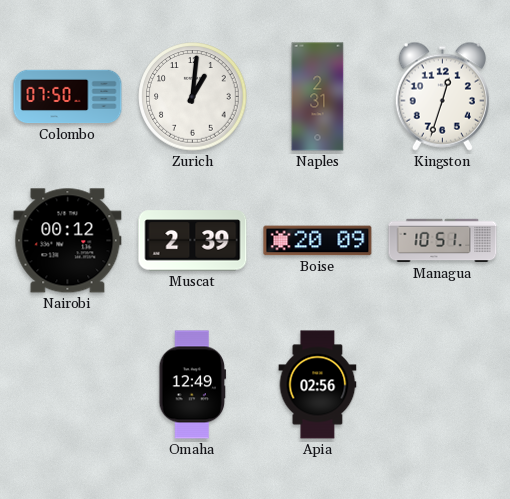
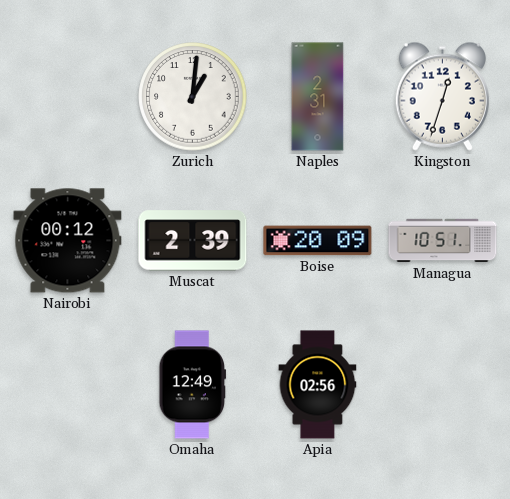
Colombo: 07:50 -> none (68, 97)
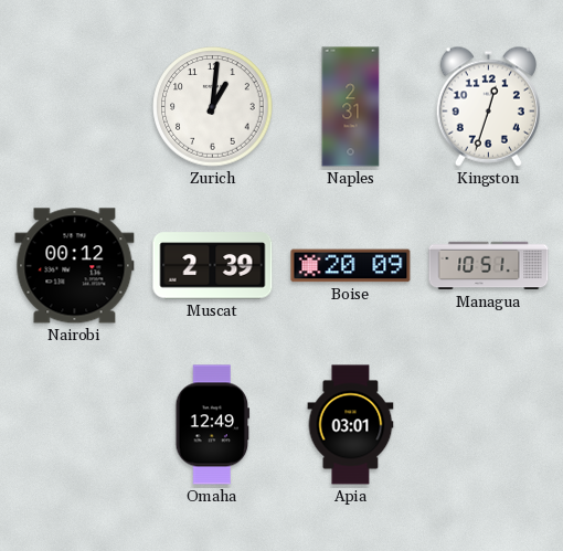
Apia: 02:56 -> 03:01 (351, 425)
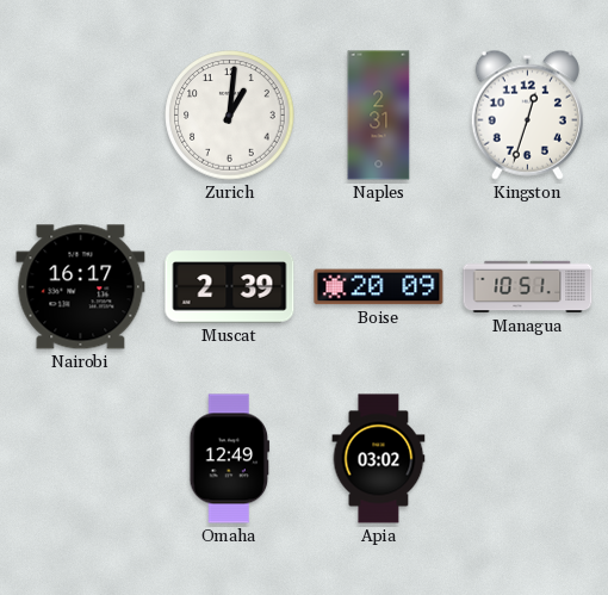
Nairobi: 00:12 -> 16:17 (81, 287)
Apia: 03:01 -> 03:02 (379, 459)
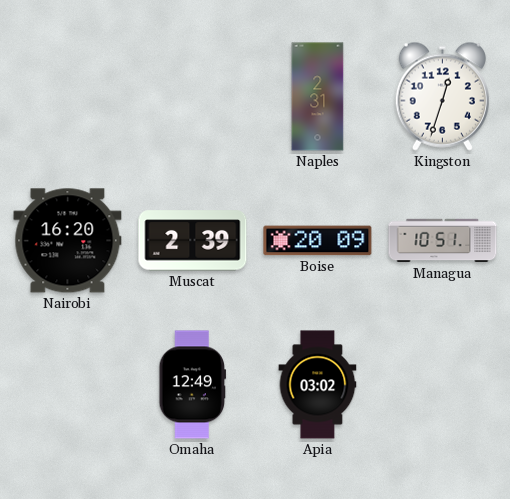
Zurich: 1:01 -> none (230, 116)
Nairobi: 16:17 -> 16:20 (68, 241)
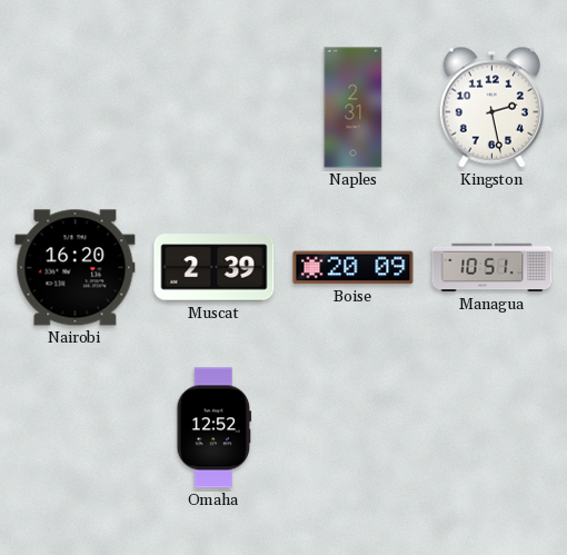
Kingston: 12:33 -> 2:28 (491, 107)
Omaha: 12:49 -> 12:52 (215, 428)
Apia: 03:02 -> none (318, 385)
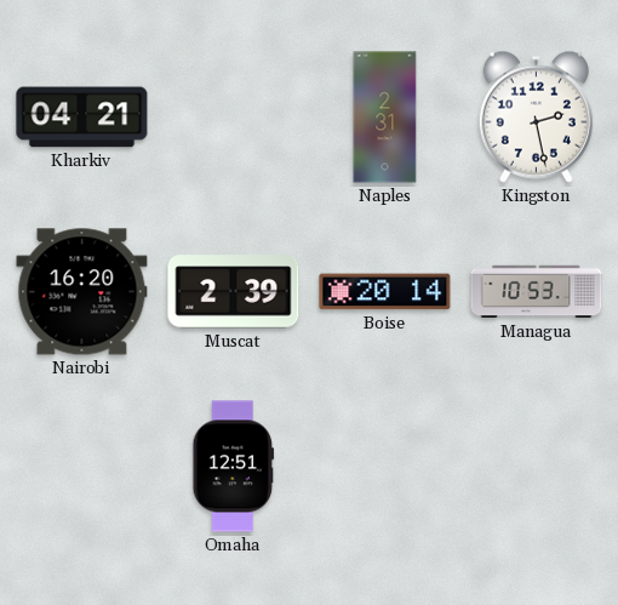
Kharkiv: none -> 04:21 (82, 118)
Boise: 20:09 -> 20:14 (385, 292)
Managua: 10:51 -> 10:53 (537, 292)
Omaha: 12:52 -> 12:51 (234, 467)
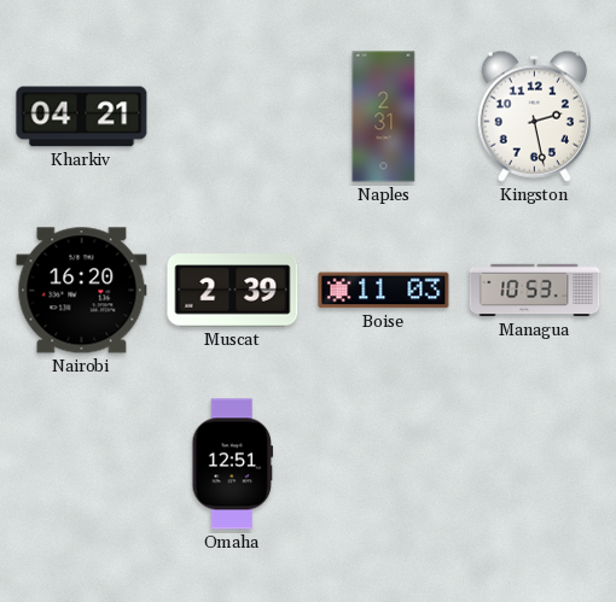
Boise: 20:14 -> 11:03 (384, 291)
